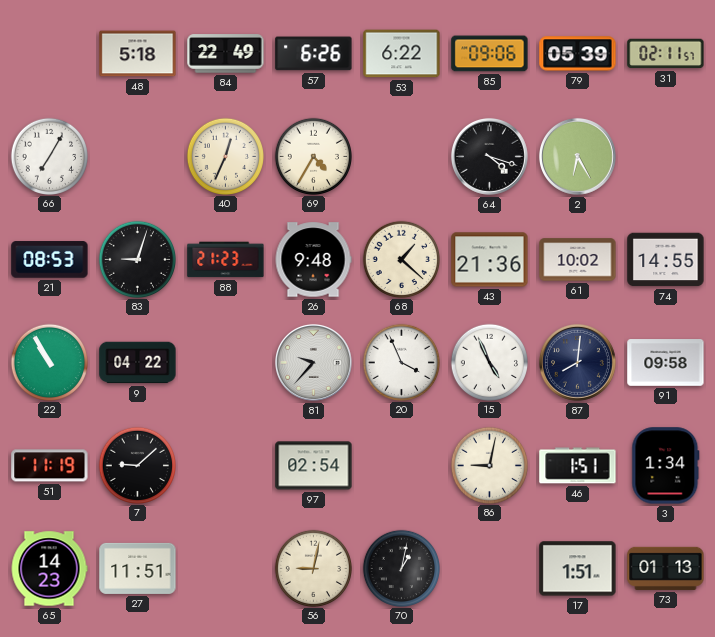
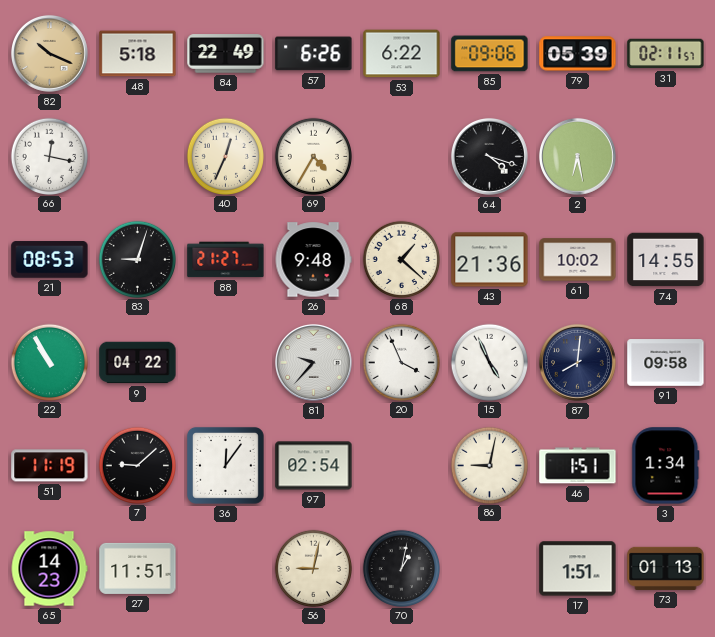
82: none -> 10:19 (49, 53)
66: 7:05 -> 12:17 (49, 156)
2: 6:25 -> 6:28 (577, 156)
88: 21:23 -> 21:27 (226, 260)
36: none -> 12:06 (225, 465)
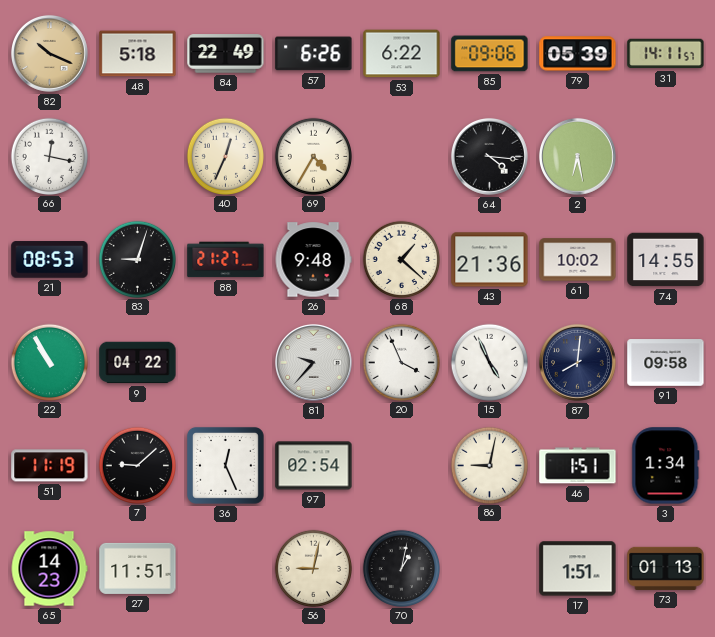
31: 02:11 -> 14:11 (666, 54)
64: 4:18 -> 4:16 (489, 156)
36: 12:06 -> 12:26 (225, 465)
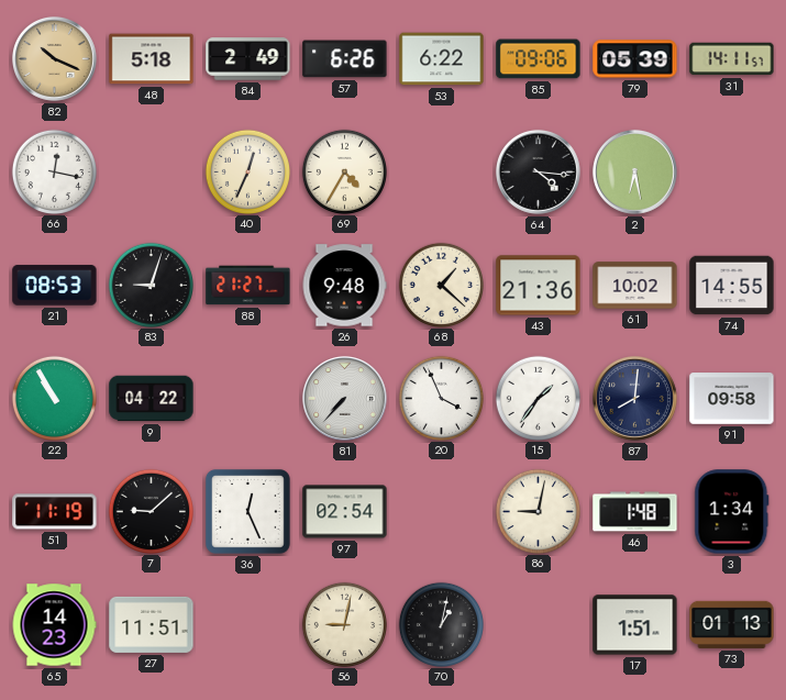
84: 22:49 -> 2:49 (248, 59)
81: 9:37 -> 7:37 (344, 398)
15: 4:56 -> 1:36 (538, 398)
46: 1:51 -> 1:48 (635, 512)
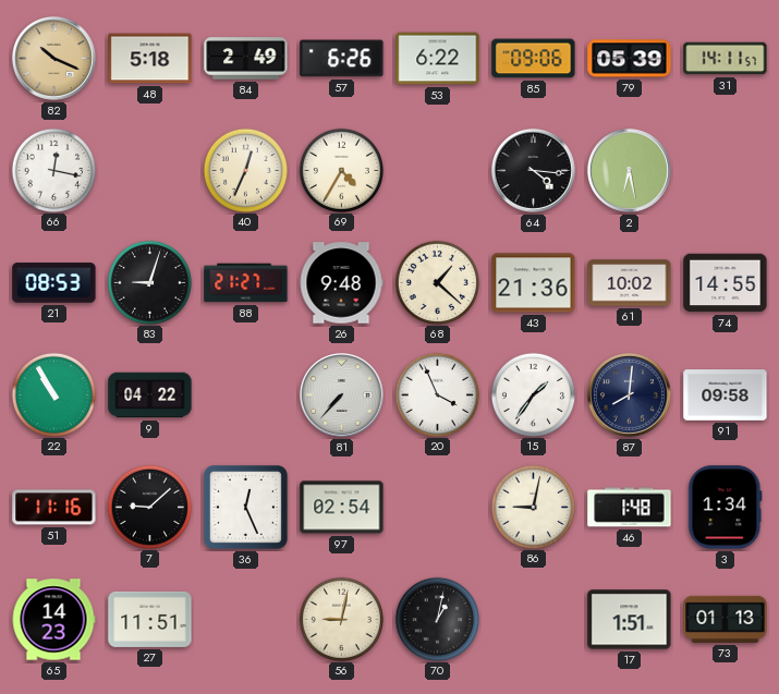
51: 11:19 -> 11:16 (54, 508)
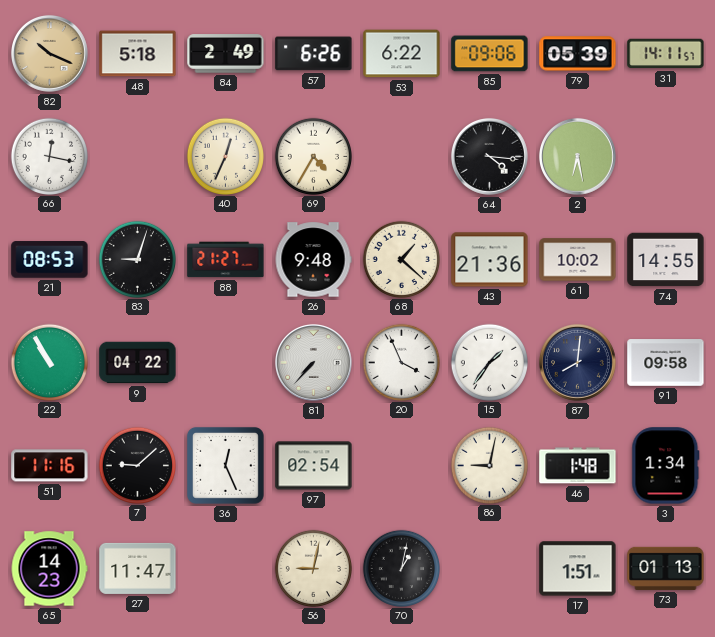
27: 11:51 -> 11:47 (138, 568)
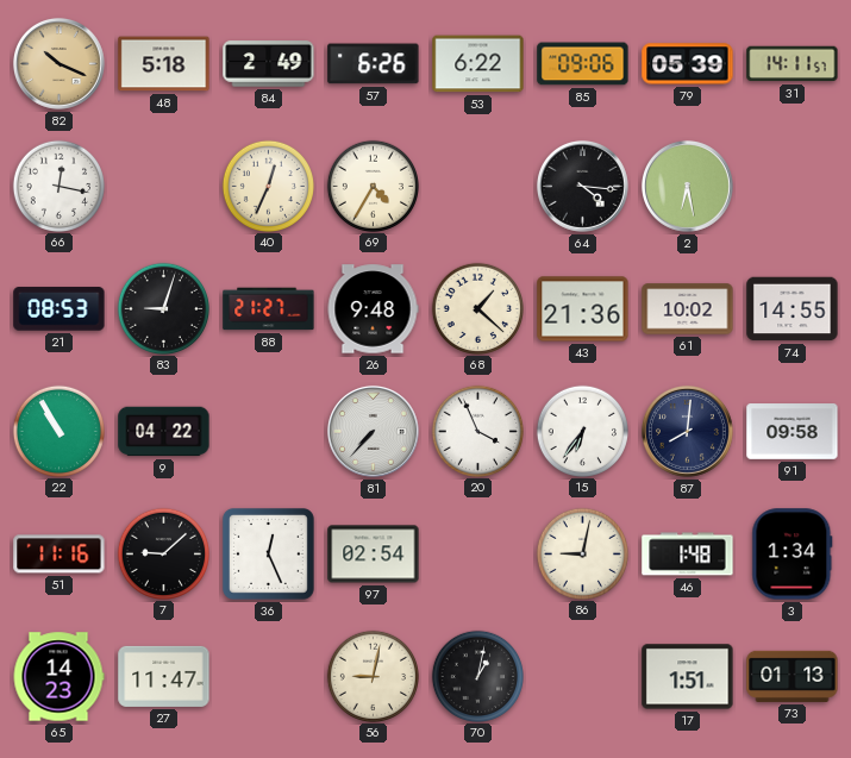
15: 1:36 -> 6:36 (582, 431)
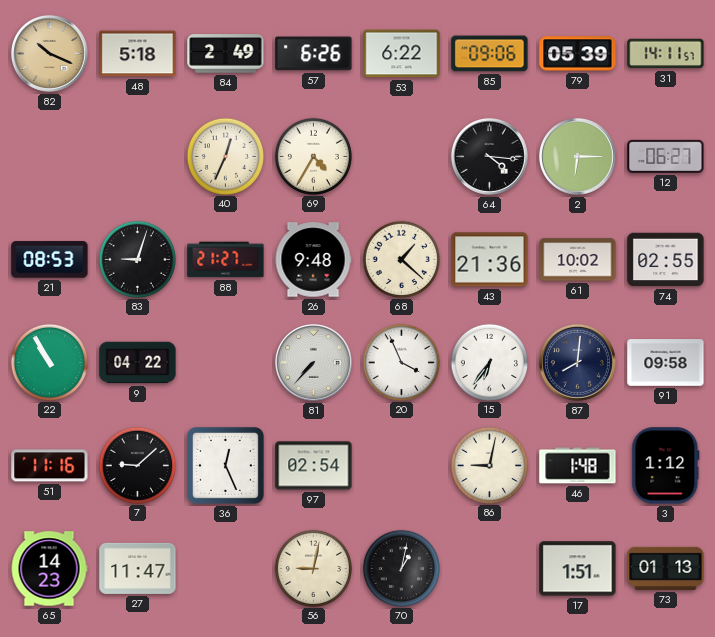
66: 12:17 -> none (58, 186)
2: 6:28 -> 6:15 (577, 156)
12: none -> 06:27 (666, 156)
74: 14:55 -> 02:55 (666, 260)
3: 1:34 -> 1:12 (666, 466)
